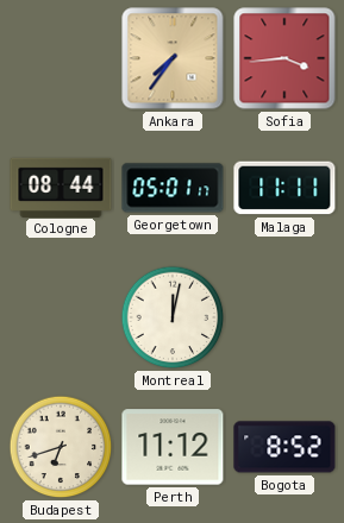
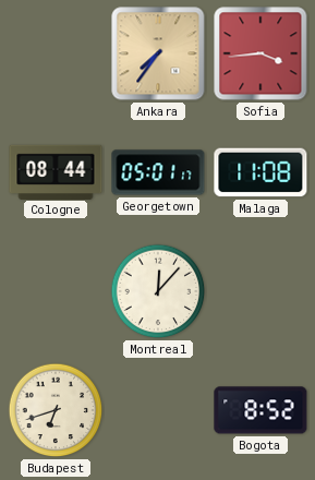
Malaga: 11:11 -> 11:08 (261, 172)
Montreal: 12:02 -> 12:07 (158, 291)
Perth: 11:12 -> none (173, 447)
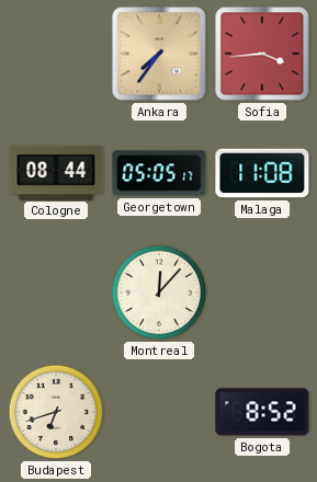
Georgetown: 05:01 -> 05:05 (159, 173)
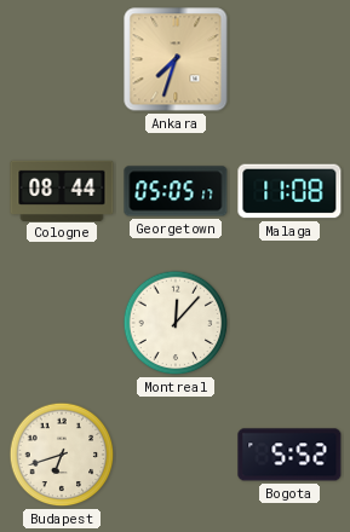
Ankara: 7:36 -> 7:33 (176, 59)
Sofia: 3:44 -> none (262, 54)
Bogota: 8:52 -> 5:52 (289, 455)
